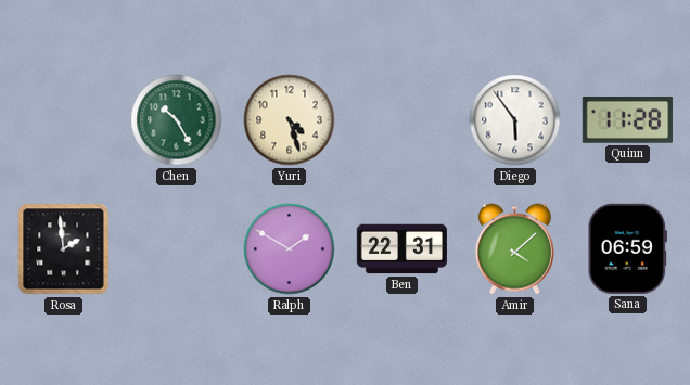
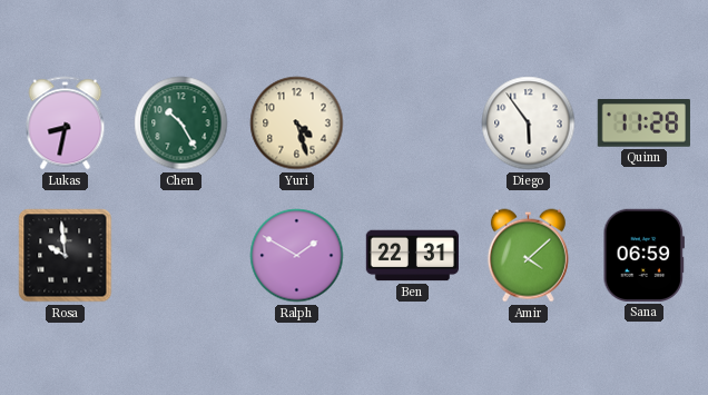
Lukas: none -> 8:32 (66, 124)
Rosa: 1:59 -> 9:59 (66, 256)
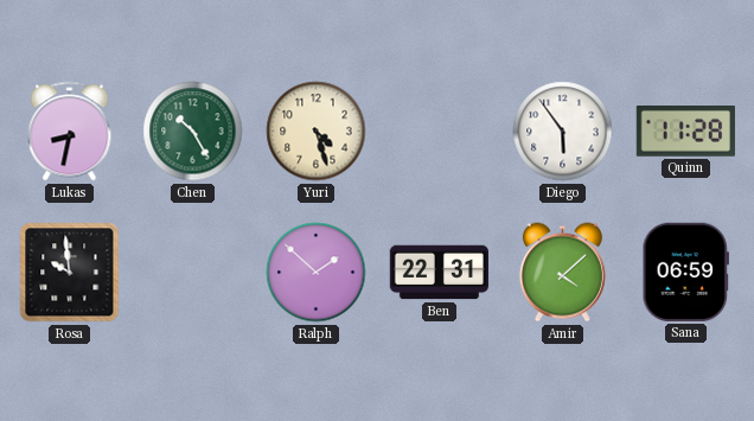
Ralph: 1:50 -> 1:52 (317, 273)
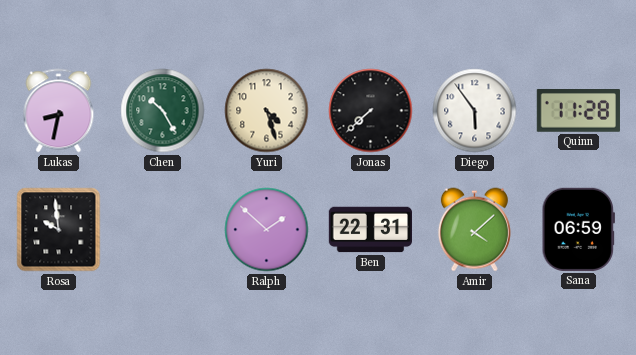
Jonas: none -> 7:38 (371, 111)
